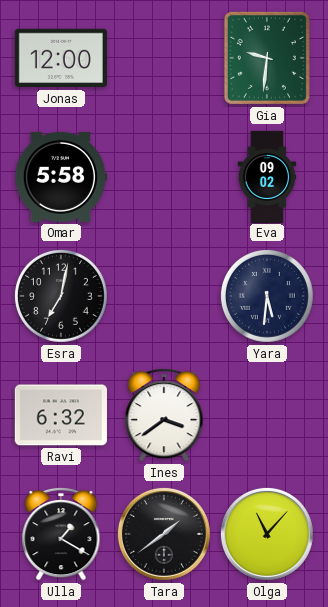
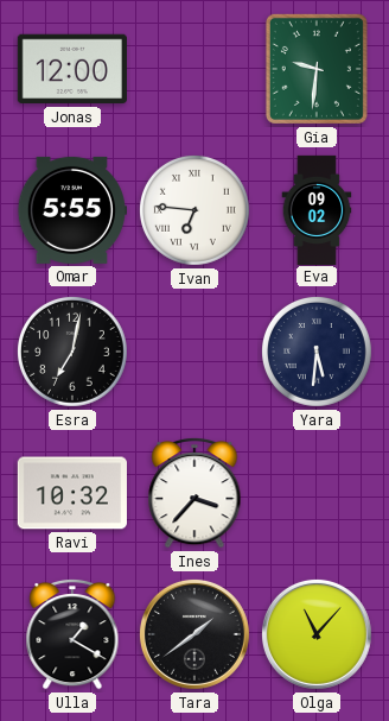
Omar: 5:58 -> 5:55 (72, 210)
Ivan: none -> 6:46 (194, 210)
Ravi: 6:32 -> 10:32 (72, 493)
Ines: 3:39 -> 3:37 (194, 493)
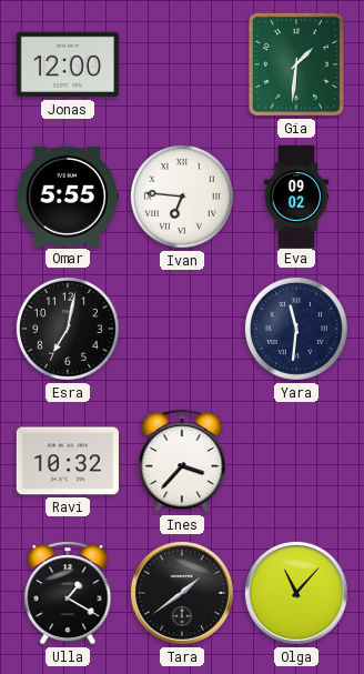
Gia: 9:31 -> 1:31 (296, 64)
Yara: 5:31 -> 11:31 (296, 329)
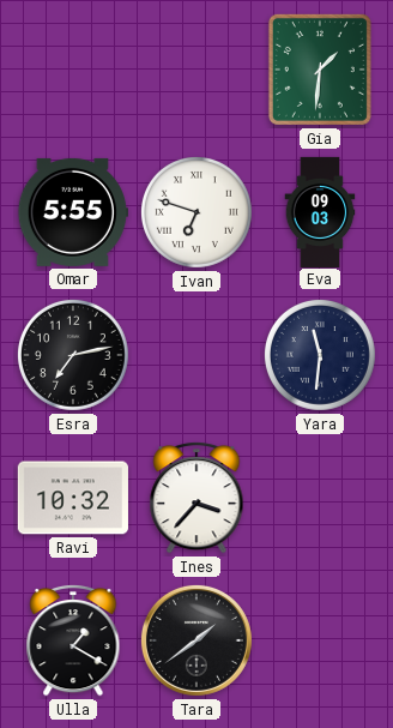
Jonas: 12:00 -> none (68, 64)
Ivan: 6:46 -> 6:48 (196, 212)
Eva: 09:02 -> 09:03 (320, 211)
Esra: 7:02 -> 7:13 (73, 355)
Olga: 11:07 -> none (296, 593)
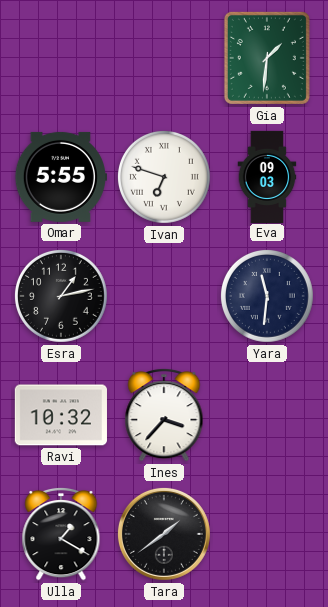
Esra: 7:13 -> 1:13 (61, 296)
